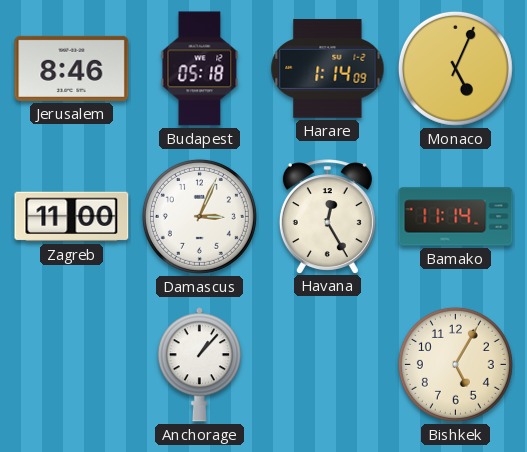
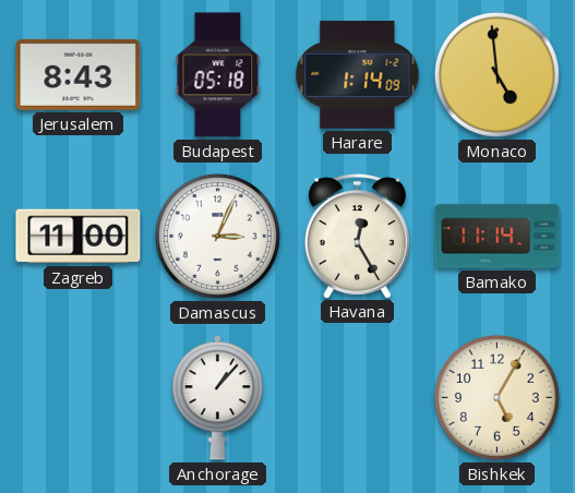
Jerusalem: 8:46 -> 8:43 (79, 74)
Monaco: 5:04 -> 4:59 (496, 74)
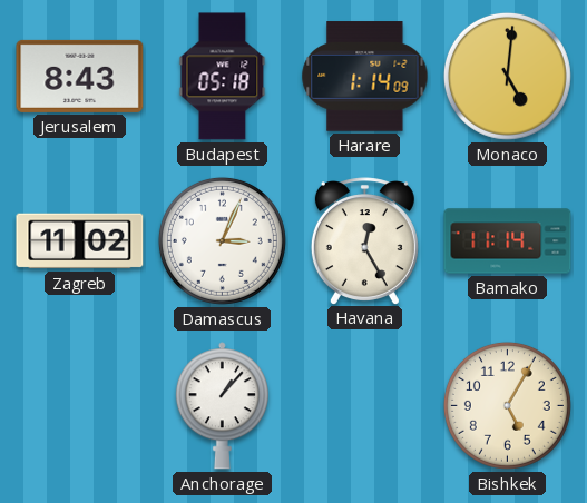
Monaco: 4:59 -> 5:01 (507, 76)
Zagreb: 11:00 -> 11:02 (80, 241)
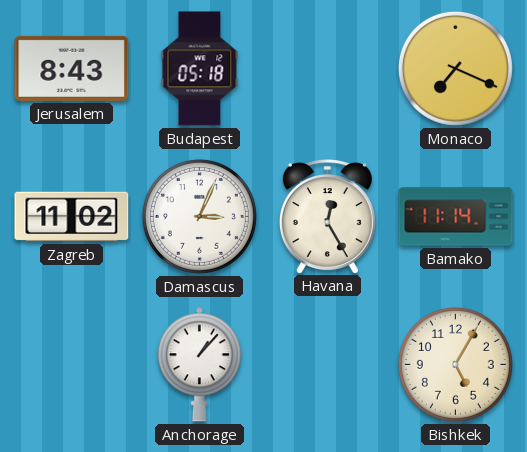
Harare: 1:14 -> none (365, 77)
Monaco: 5:01 -> 7:19 (455, 68)
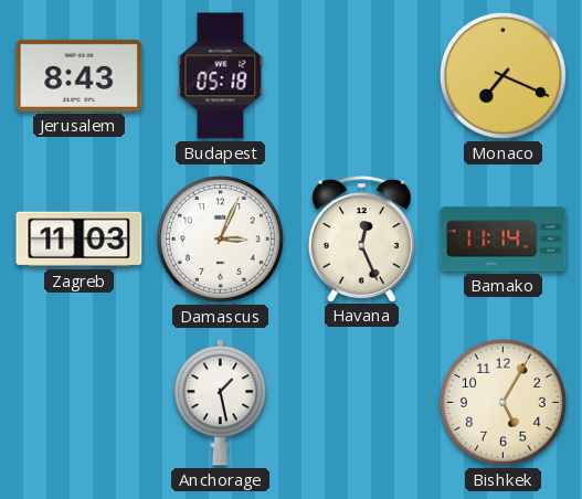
Zagreb: 11:02 -> 11:03 (80, 240)
Havana: 12:25 -> 12:26 (361, 238)
Anchorage: 1:07 -> 1:28 (220, 403)
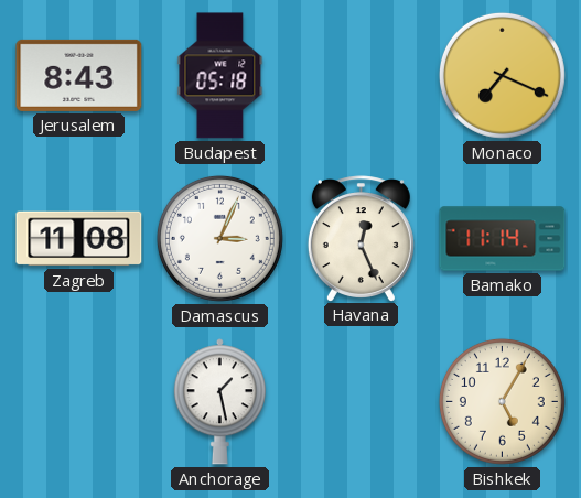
Zagreb: 11:03 -> 11:08 (79, 239)
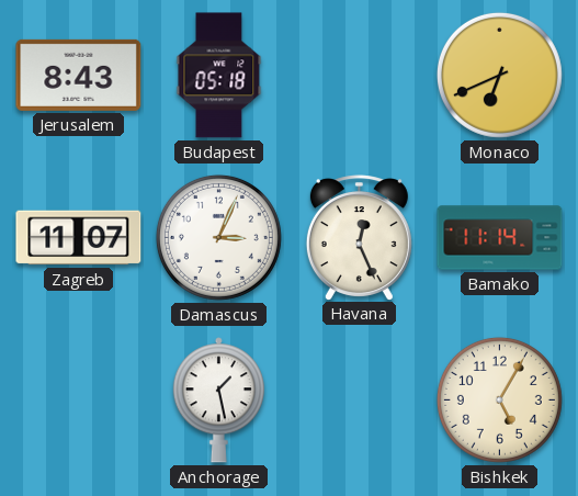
Monaco: 7:19 -> 6:41 (499, 75)
Zagreb: 11:08 -> 11:07 (79, 238)
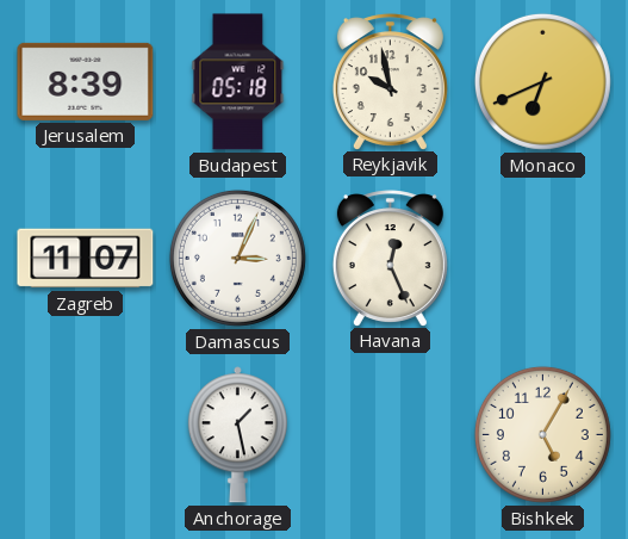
Jerusalem: 8:43 -> 8:39 (86, 81)
Reykjavik: none -> 9:58 (390, 81)
Bamako: 11:14 -> none (500, 238)
